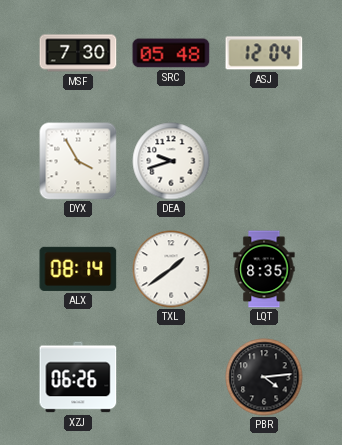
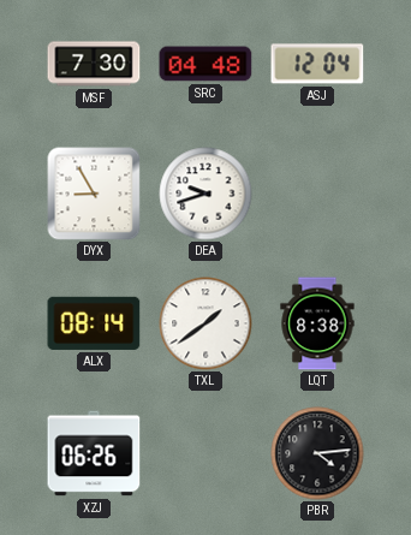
SRC: 05:48 -> 04:48 (205, 64)
DYX: 3:55 -> 8:55 (94, 194)
LQT: 8:35 -> 8:38 (317, 323)
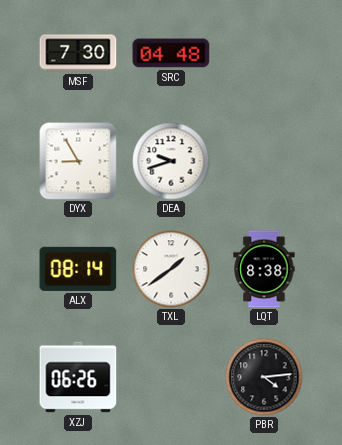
ASJ: 12:04 -> none (317, 64)
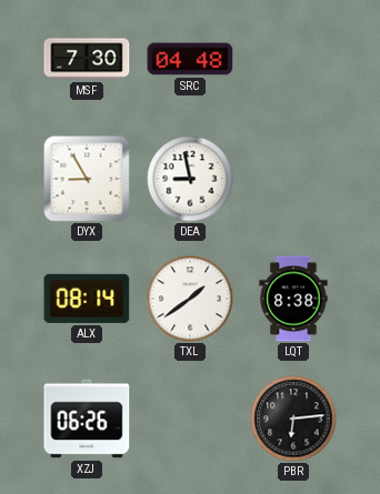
DEA: 9:42 -> 8:58 (190, 179)
PBR: 4:14 -> 6:14 (293, 419)
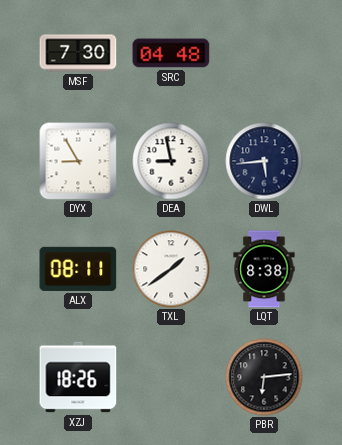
DWL: none -> 5:44 (264, 161)
ALX: 08:14 -> 08:11 (78, 269)
XZJ: 06:26 -> 18:26 (78, 377)
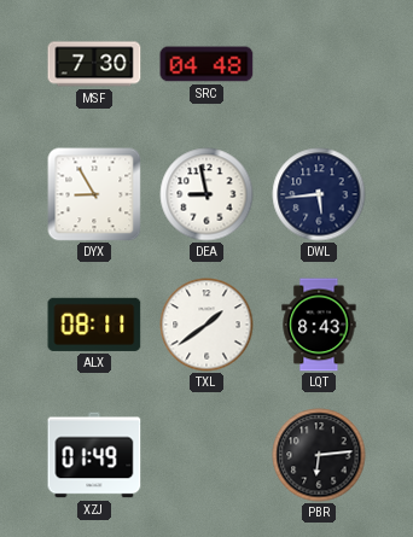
LQT: 8:38 -> 8:43 (319, 325)
XZJ: 18:26 -> 01:49 (94, 455)
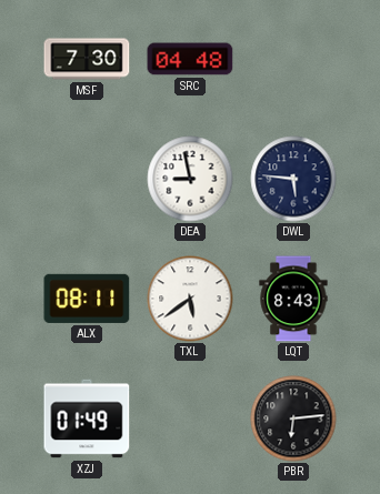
DYX: 8:55 -> none (94, 194)
DWL: 5:44 -> 5:46 (293, 179)
TXL: 1:39 -> 5:39 (190, 299)
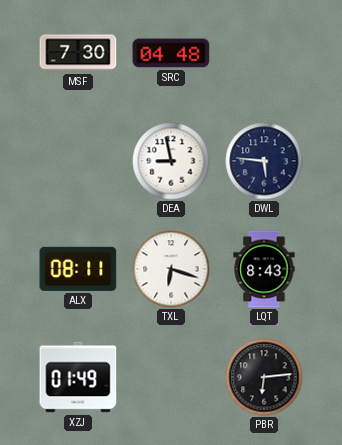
TXL: 5:39 -> 6:18 (171, 269)
